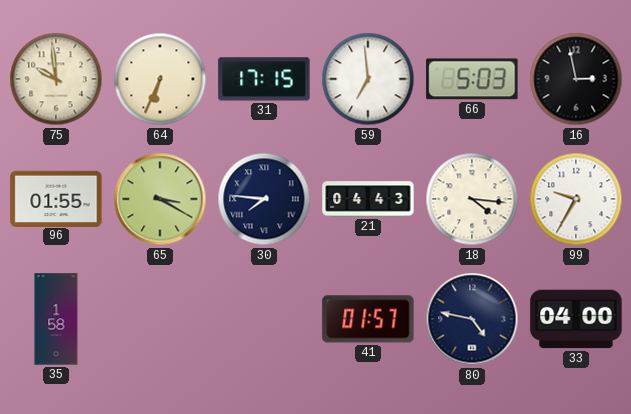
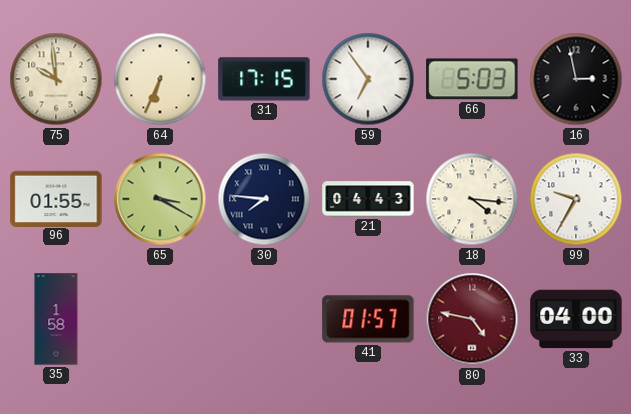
59: 6:59 -> 6:54 (368, 79)
80 dial: navy -> burgundy (472, 319)
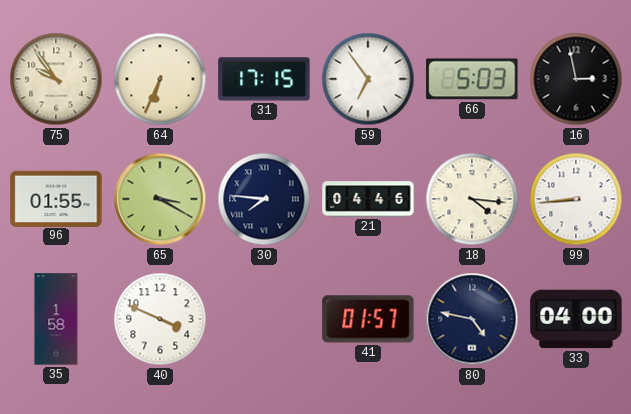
75: 9:59 -> 9:54 (56, 79)
21: 04:43 -> 04:46 (368, 199)
99: 9:35 -> 8:44 (576, 199)
40: none -> 3:49 (160, 319)
80 dial: burgundy -> navy (472, 319)
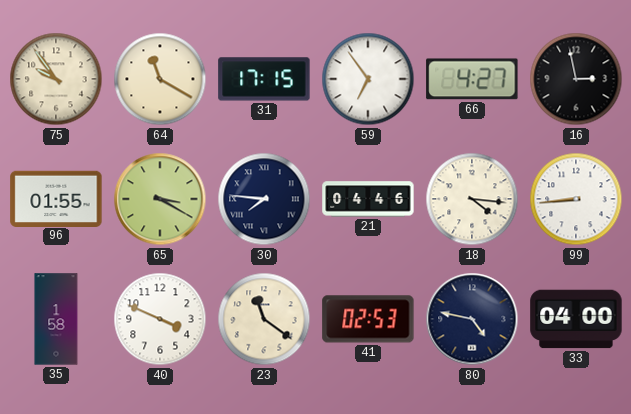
64: 6:34 -> 11:20 (160, 79)
66: 5:03 -> 4:27 (472, 79)
23: none -> 11:21 (264, 319)
41: 01:57 -> 02:53 (368, 319)
